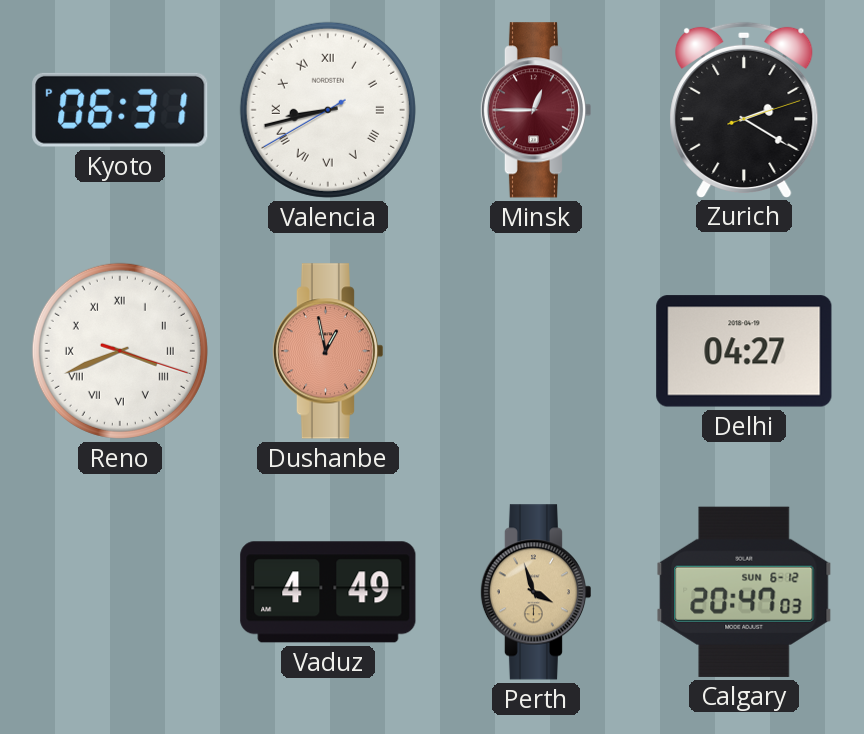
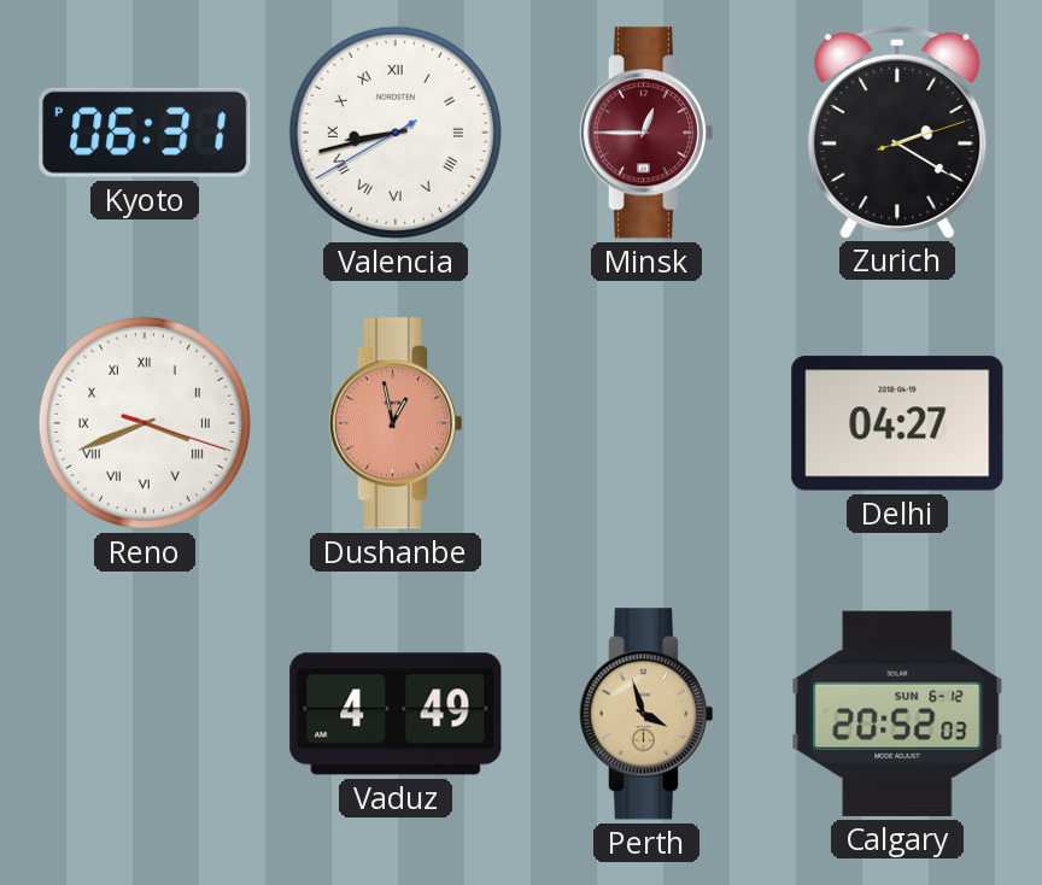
Calgary: 20:47 -> 20:52 (897, 714)
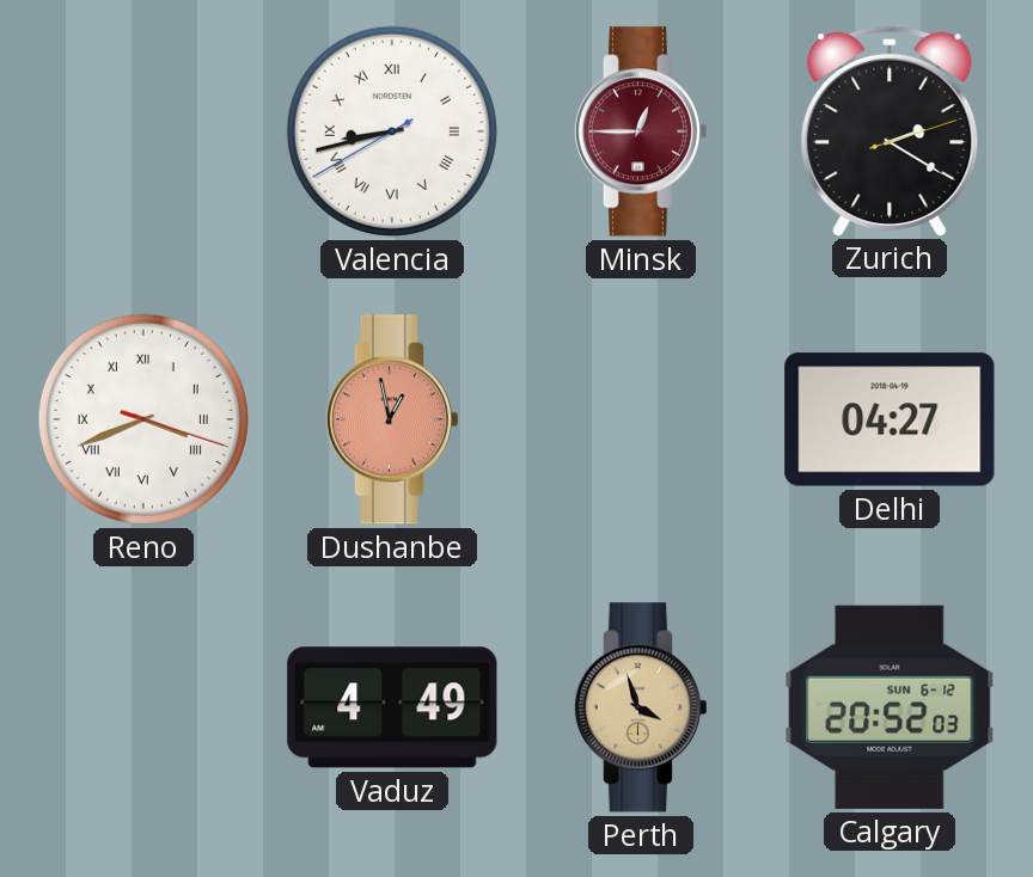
Kyoto: 06:31 -> none (145, 133)
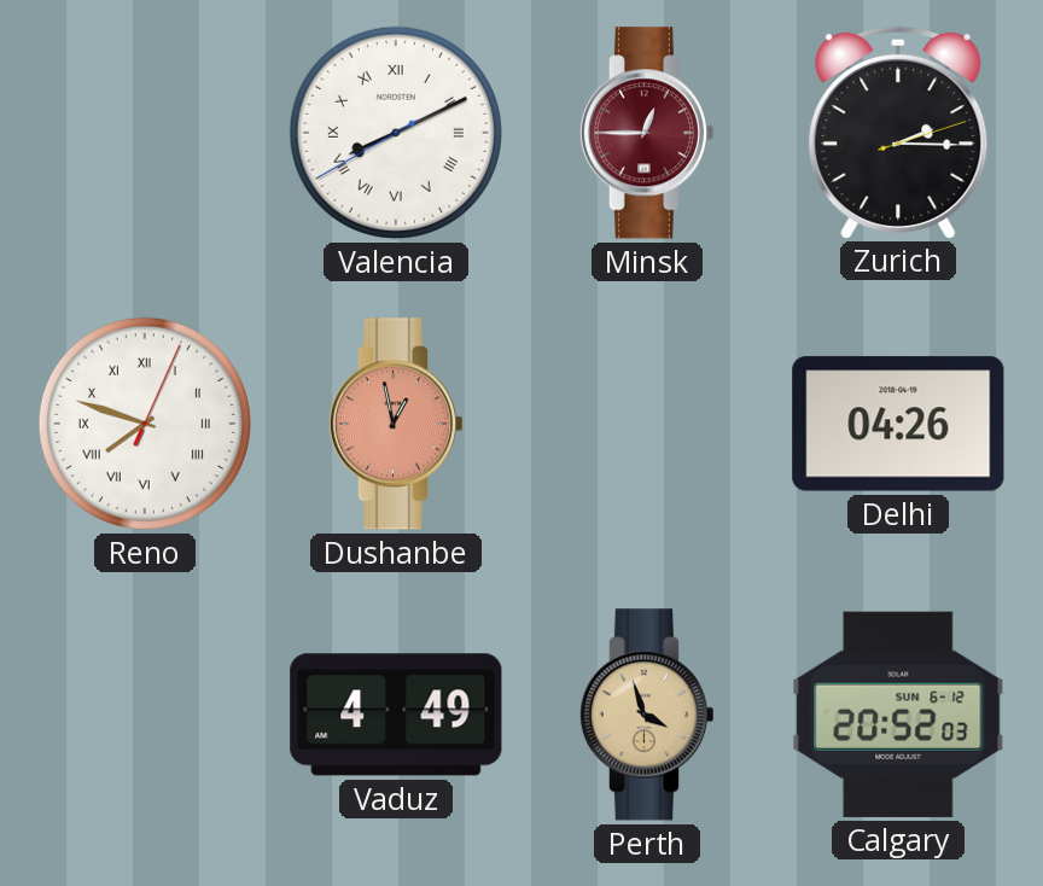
Valencia: 8:42 -> 8:10 (396, 133)
Zurich: 2:20 -> 2:15 (898, 132)
Reno: 3:41 -> 7:48 (145, 424)
Delhi: 04:27 -> 04:26 (898, 424)
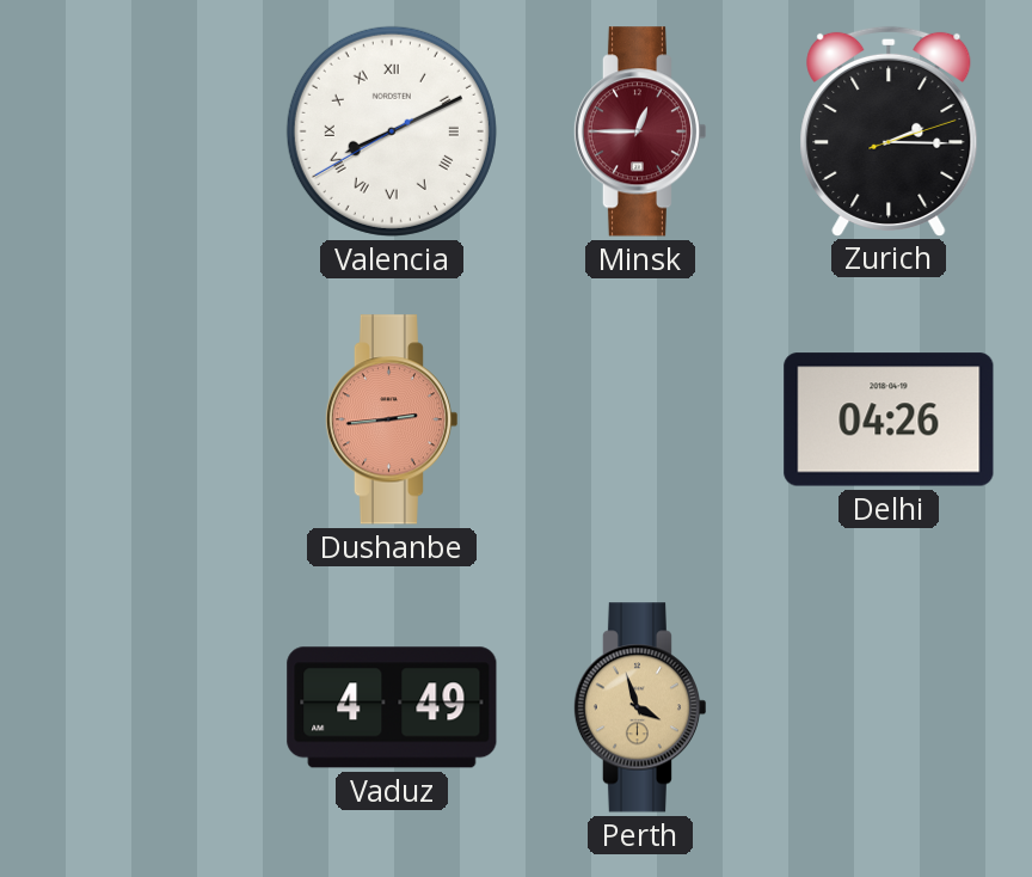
Reno: 7:48 -> none (145, 424)
Dushanbe: 12:58 -> 2:44 (391, 419)
Calgary: 20:52 -> none (898, 715)
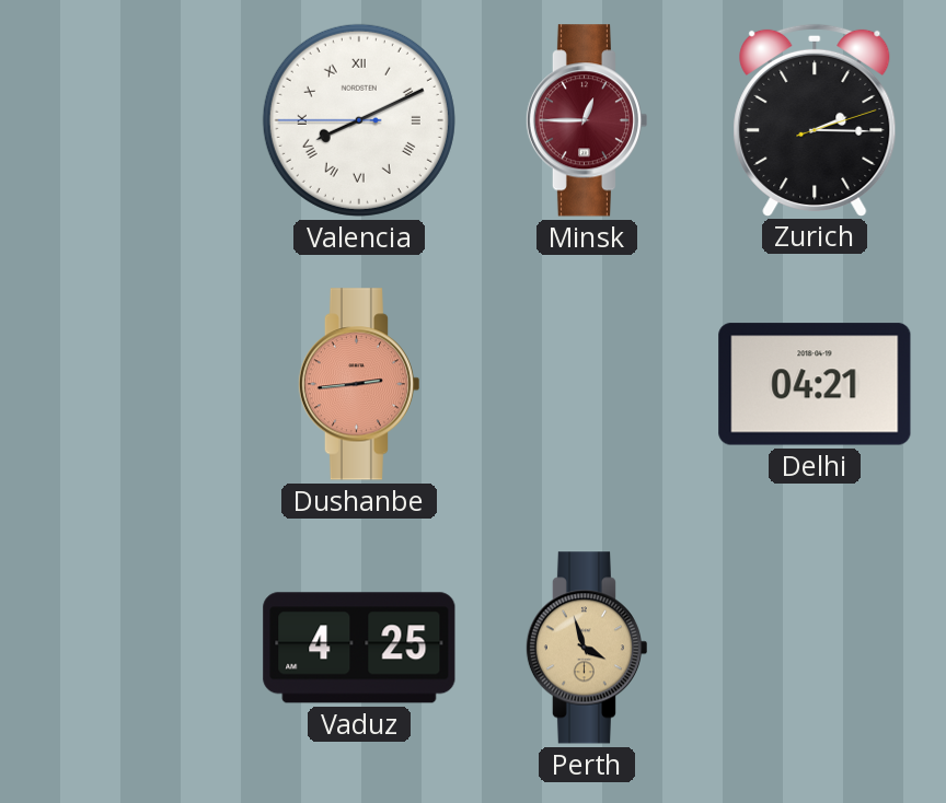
Valencia: 8:10:40 -> 8:10:45 (359, 120)
Delhi: 04:26 -> 04:21 (815, 384)
Vaduz: 4:49 -> 4:25 (359, 648)
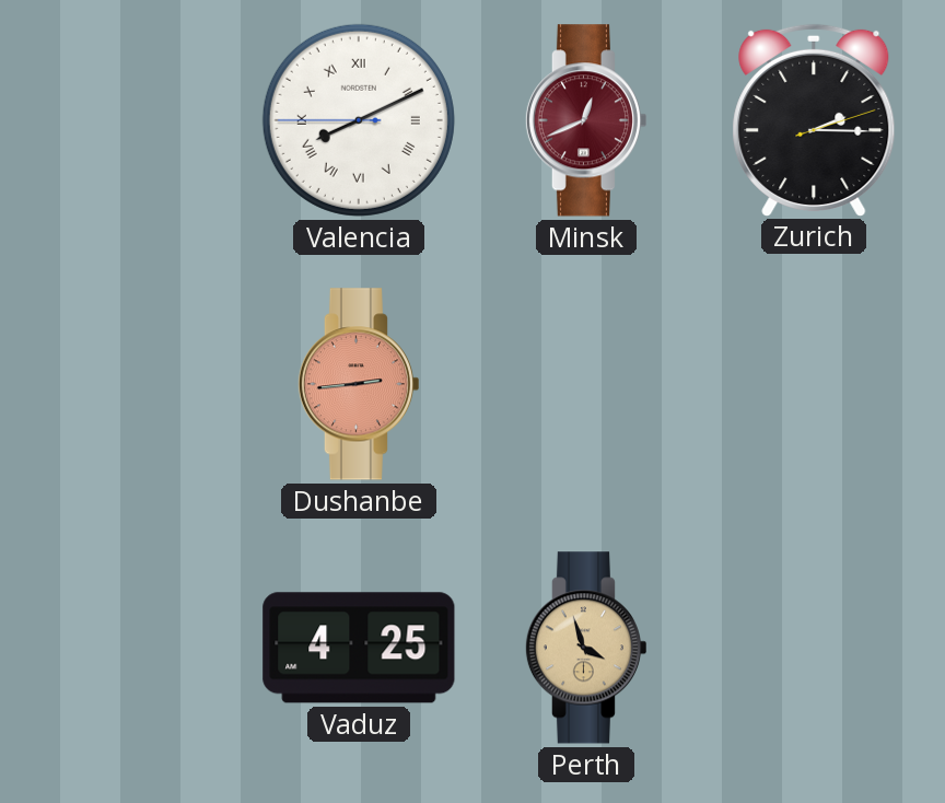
Minsk: 12:45 -> 12:41 (585, 120)
Delhi: 04:21 -> none (815, 384)
